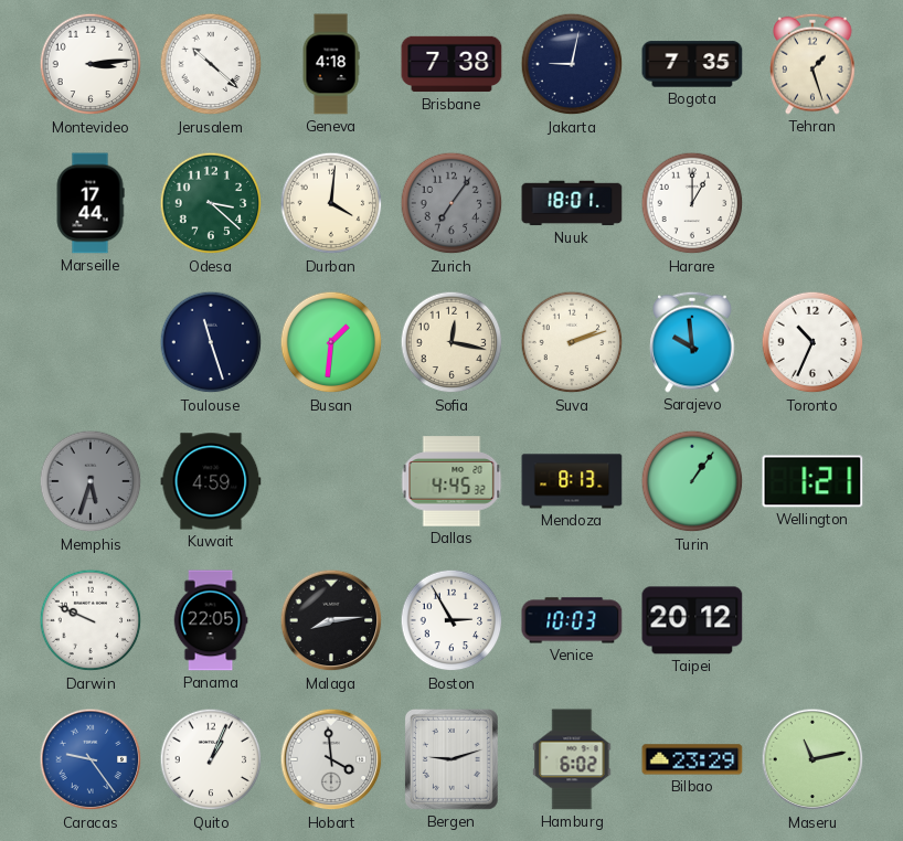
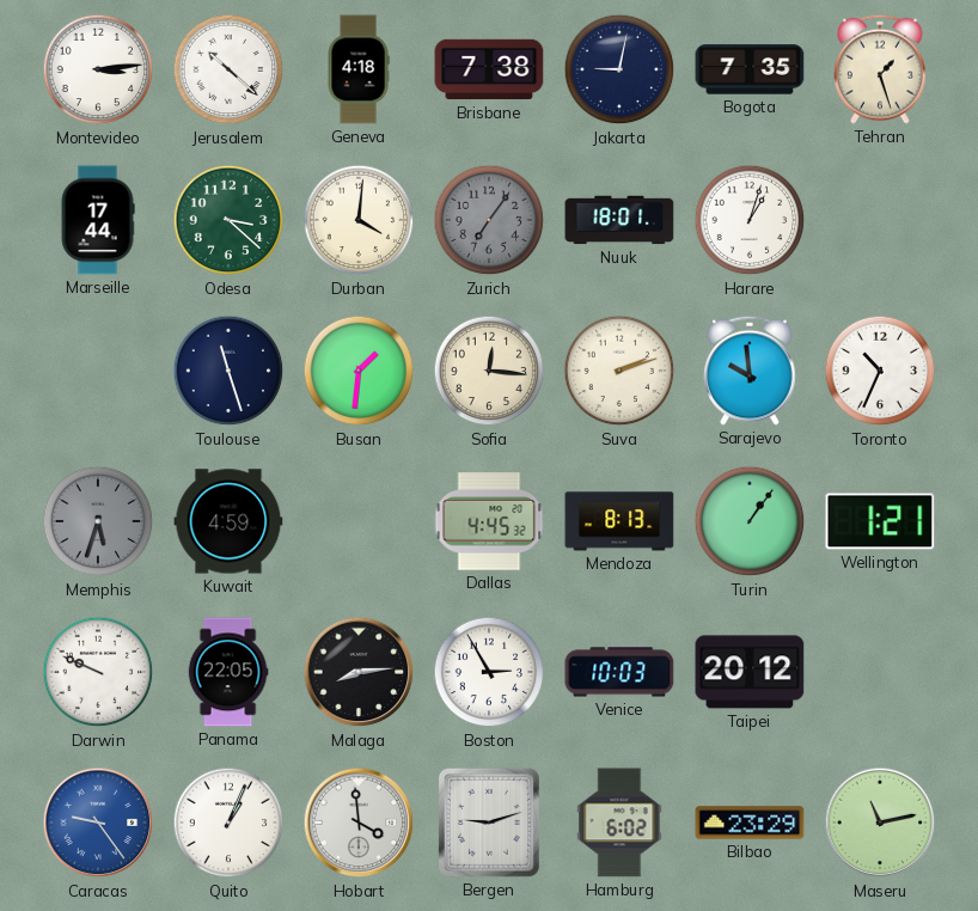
Harare: 1:00 -> 1:03 (750, 220)
Sofia: 12:17 -> 12:16 (489, 371)
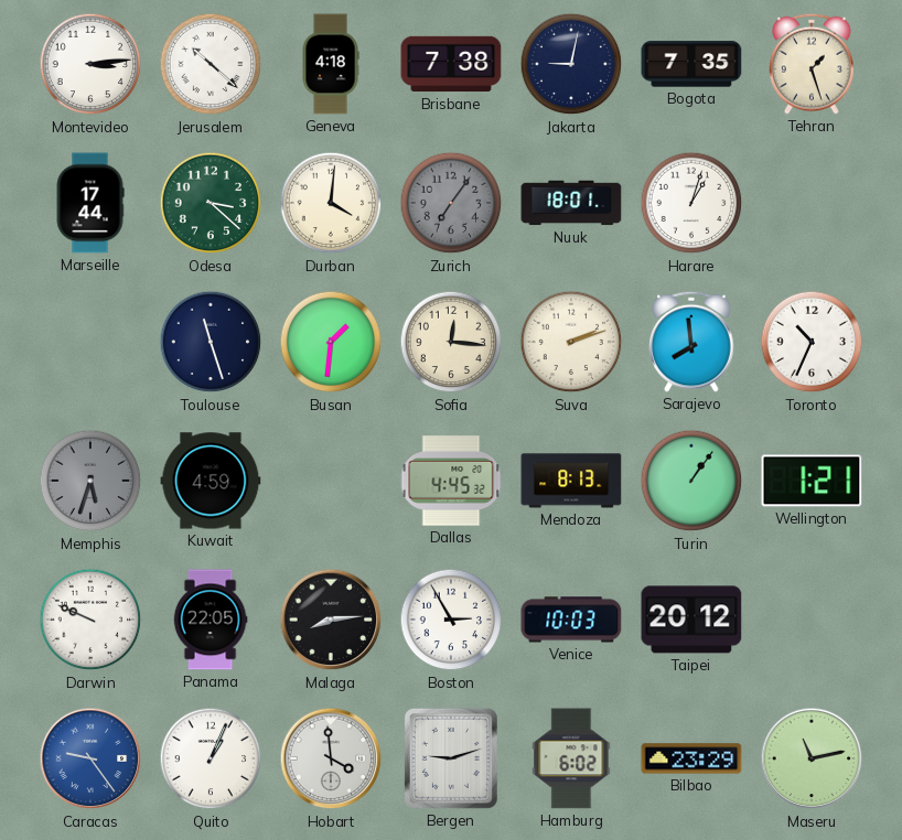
Sarajevo: 9:59 -> 7:59 (691, 342)
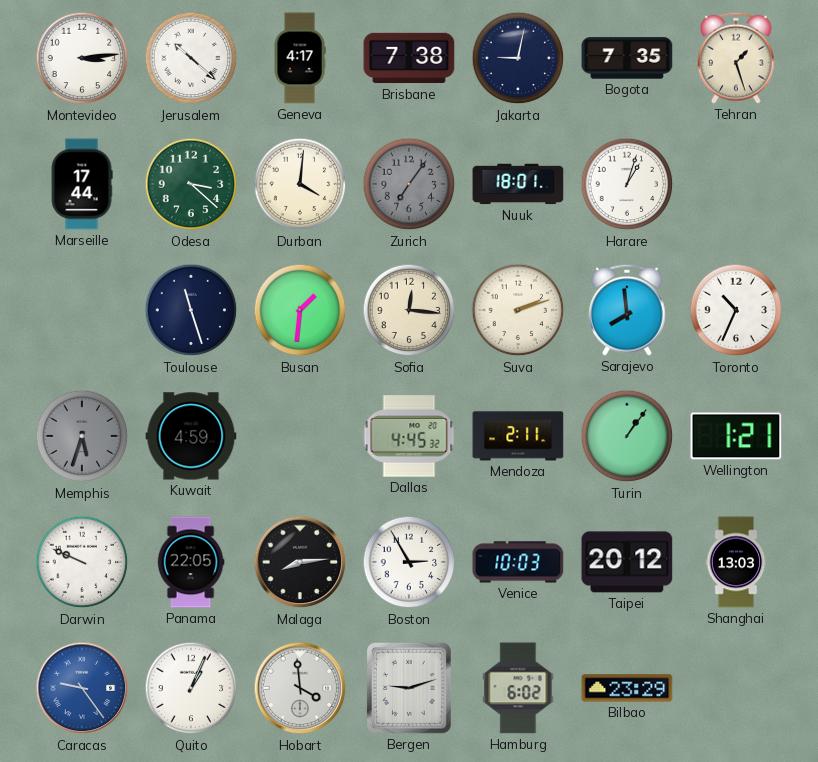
Geneva: 4:18 -> 4:17 (300, 58)
Mendoza: 8:13 -> 2:11 (518, 436)
Shanghai: none -> 13:03 (736, 562)
Maseru: 11:13 -> none (812, 758)
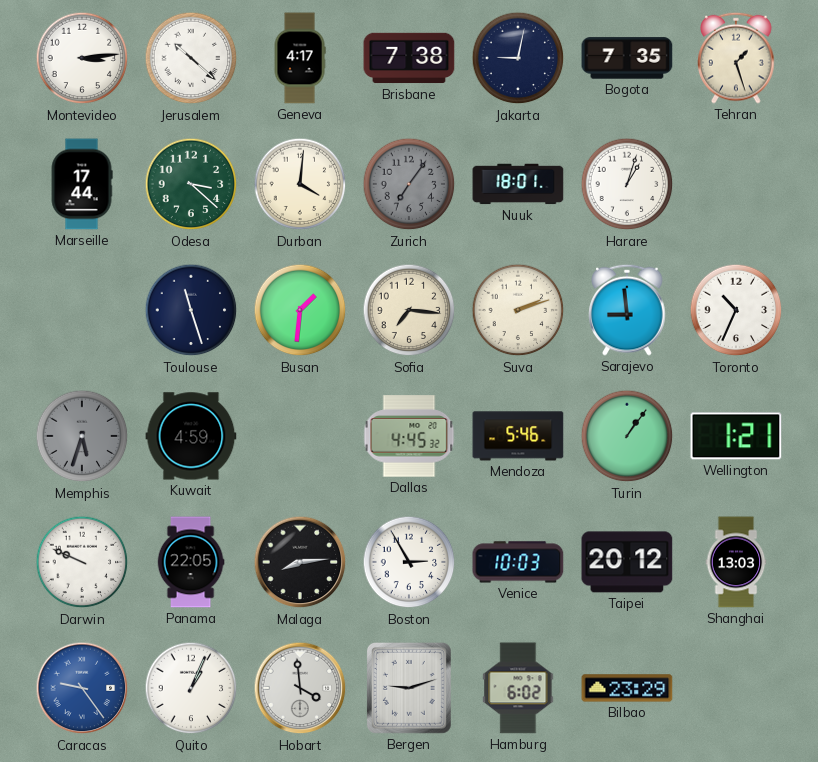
Sofia: 12:16 -> 7:16 (409, 310)
Sarajevo: 7:59 -> 8:59 (627, 310)
Mendoza: 2:11 -> 5:46 (518, 436)
